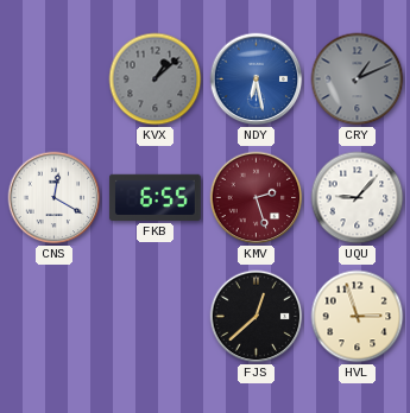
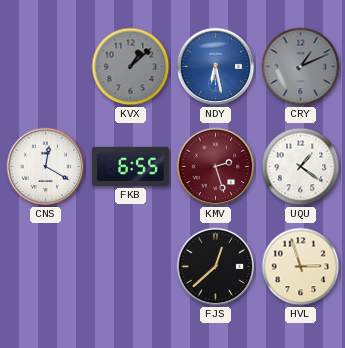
UQU: 9:07 -> 1:21 (301, 167)
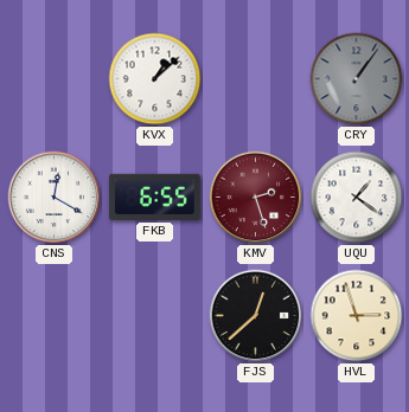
KVX dial: grey -> white (155, 79)
NDY: 6:28 -> none (216, 67)
CRY: 1:11 -> 1:06 (357, 79)
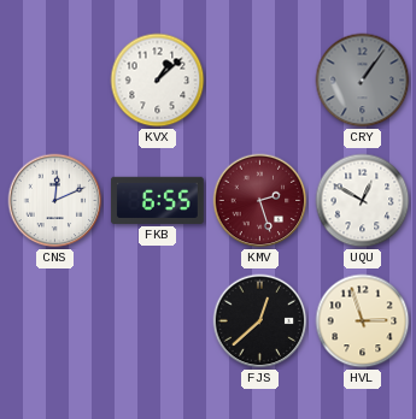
CNS: 12:20 -> 12:11 (55, 201)
UQU: 1:21 -> 12:50 (363, 201)
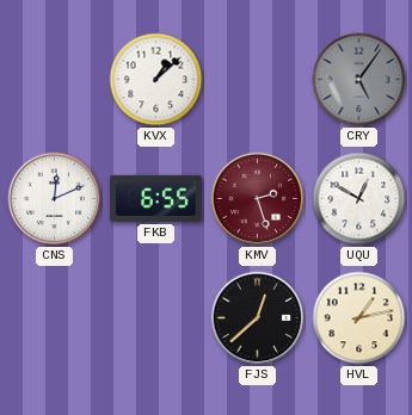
CRY: 1:06 -> 5:06 (359, 80)
HVL: 2:57 -> 1:13 (359, 318)
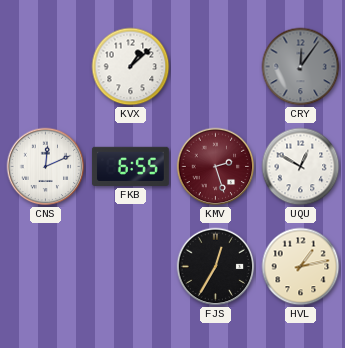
CRY: 5:06 -> 12:06 (301, 67)
FJS: 12:38 -> 12:35 (216, 267)
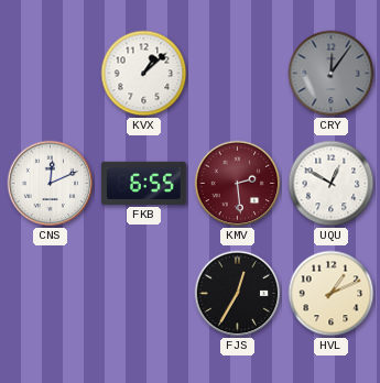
KMV: 2:27 -> 2:29 (238, 184)
HVL: 1:13 -> 1:11 (332, 294)
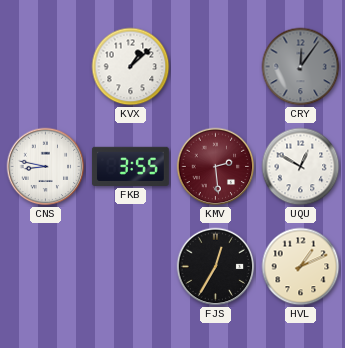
CNS: 12:11 -> 8:47 (46, 167)
FKB: 6:55 -> 3:55 (130, 166)
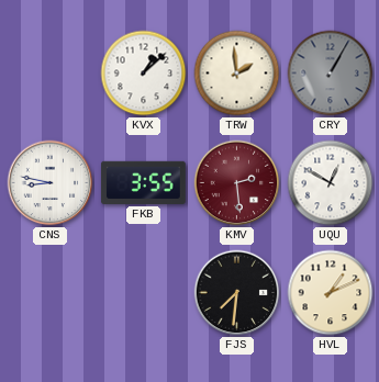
TRW: none -> 1:59 (237, 74)
CRY: 12:06 -> 1:05 (331, 74)
FJS: 12:35 -> 7:31 (237, 293)
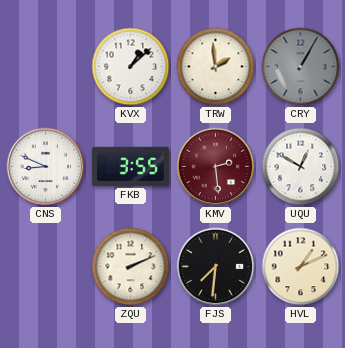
CNS: 8:47 -> 8:49 (46, 167)
ZQU: none -> 2:11 (131, 267)
